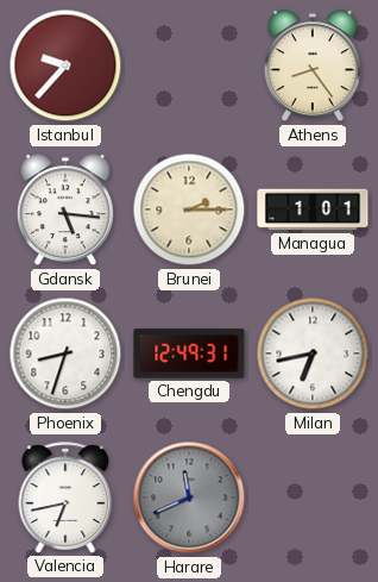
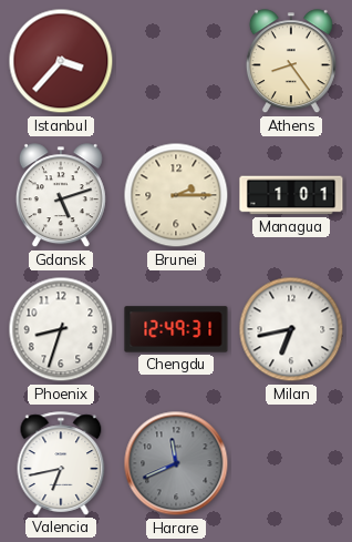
Istanbul: 9:37 -> 3:37 (61, 61)
Gdansk: 5:16 -> 5:12 (61, 196)
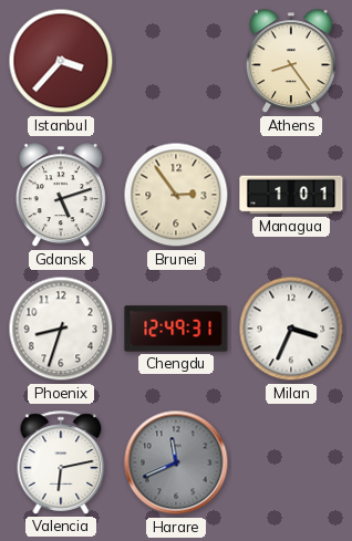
Brunei: 2:15 -> 2:54 (176, 195)
Milan: 6:43 -> 3:34 (291, 329)
Valencia: 6:43 -> 6:13 (61, 462)
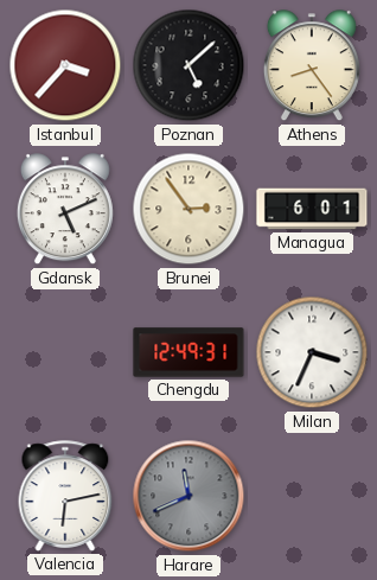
Poznan: none -> 5:08 (188, 65)
Gdansk: 5:12 -> 5:11 (65, 210)
Managua: 1:01 -> 6:01 (312, 209)
Phoenix: 8:33 -> none (61, 329)
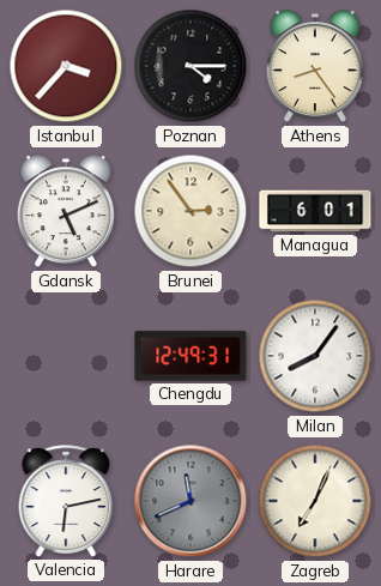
Poznan: 5:08 -> 4:15 (190, 66)
Milan: 3:34 -> 8:06 (315, 356)
Zagreb: none -> 7:04 (315, 501)
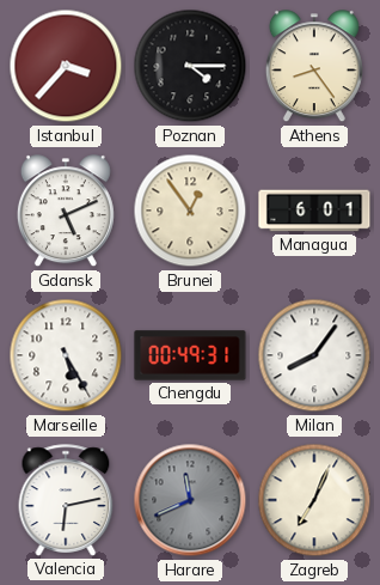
Brunei: 2:54 -> 12:54 (190, 211)
Marseille: none -> 5:25 (66, 355)
Chengdu: 12:49 -> 00:49 (190, 355)
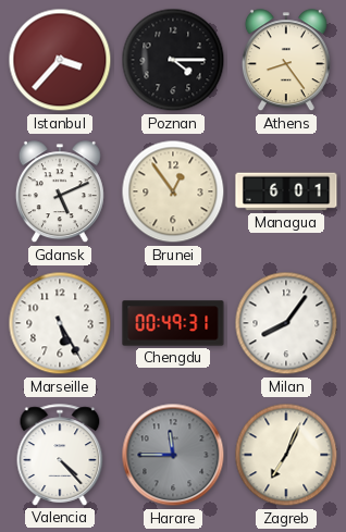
Valencia: 6:13 -> 4:23 (60, 455)
Harare: 11:41 -> 11:45 (173, 455)
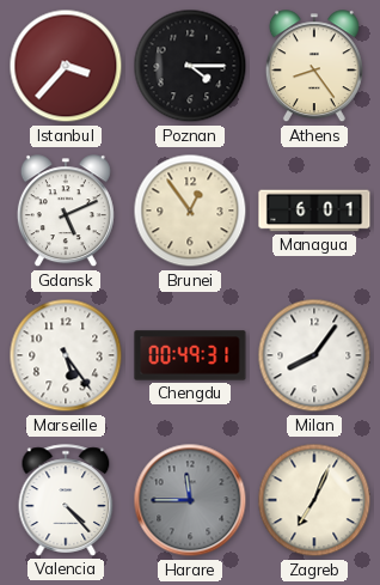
Marseille: 5:25 -> 5:24 (66, 355)
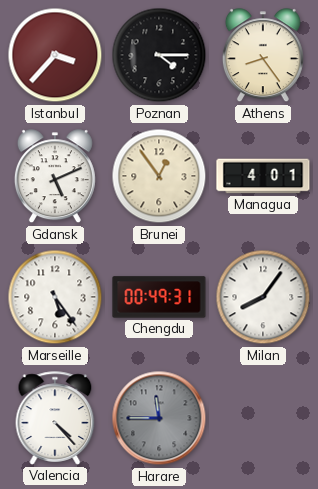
Managua: 6:01 -> 4:01 (263, 176)
Zagreb: 7:04 -> none (314, 500)
